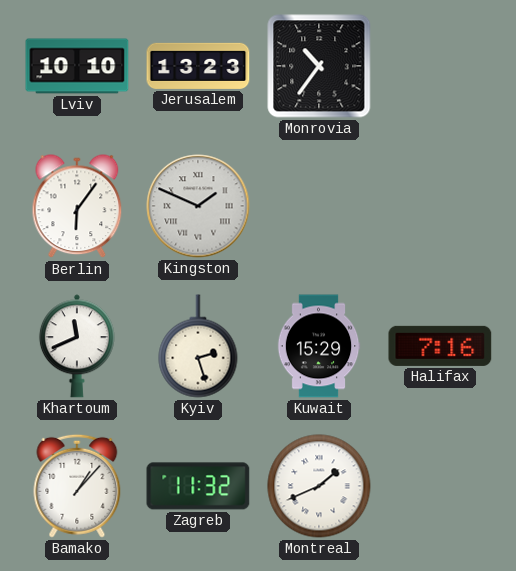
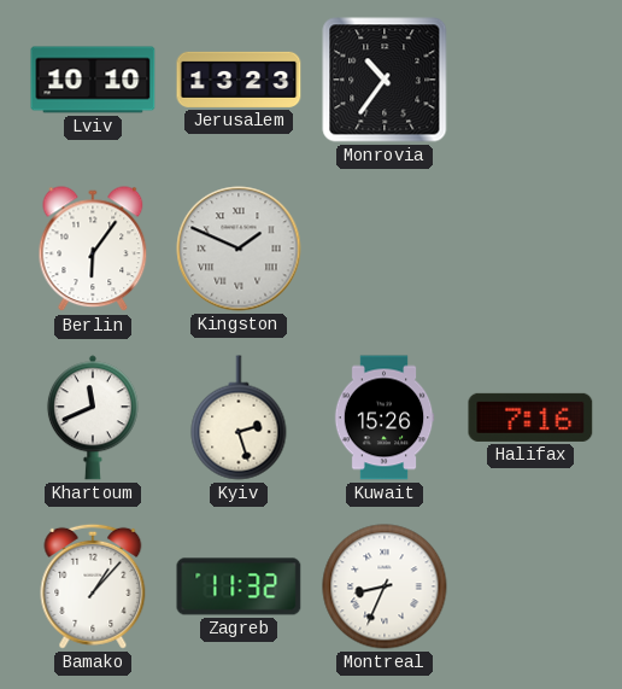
Kuwait: 15:29 -> 15:26 (385, 418)
Montreal: 1:41 -> 8:34 (385, 586)
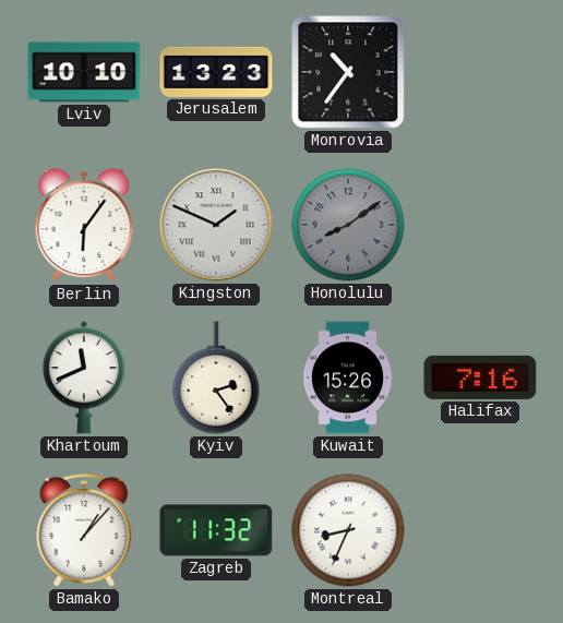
Honolulu: none -> 8:09 (348, 225)
Kyiv: 2:27 -> 2:24 (216, 378)
